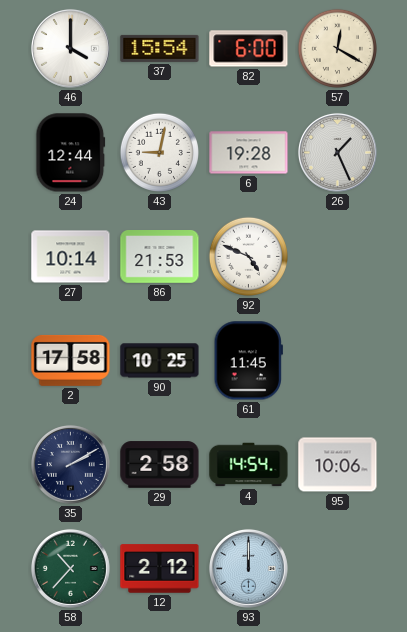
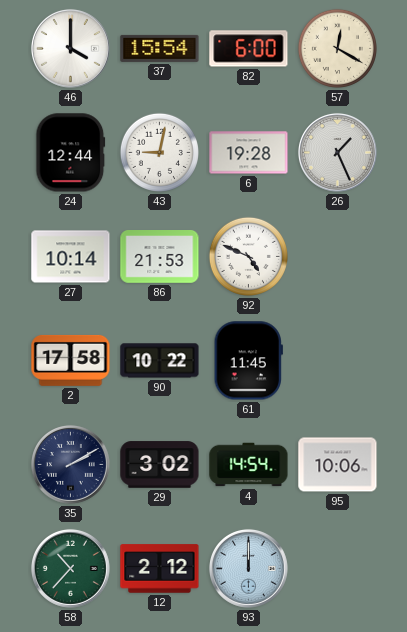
90: 10:25 -> 10:22 (160, 361)
29: 2:58 -> 3:02 (160, 465)
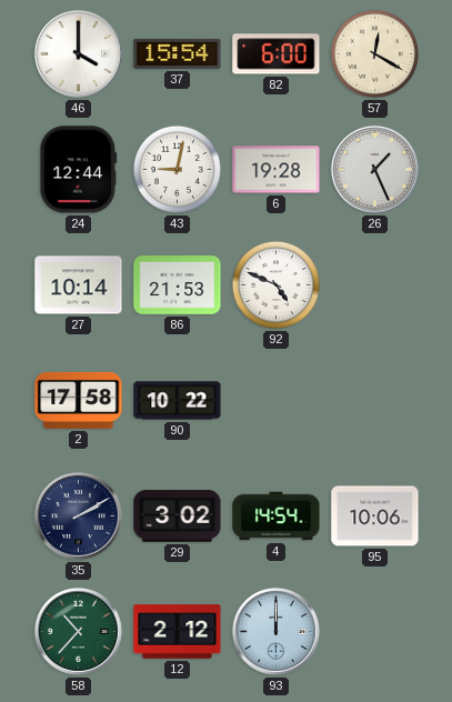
61: 11:45 -> none (248, 361)
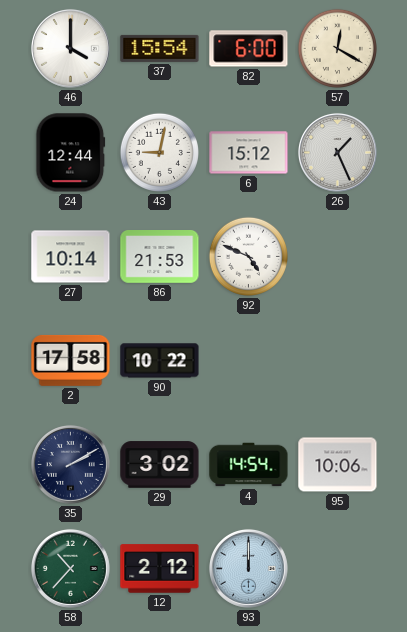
6: 19:28 -> 15:12 (249, 153)
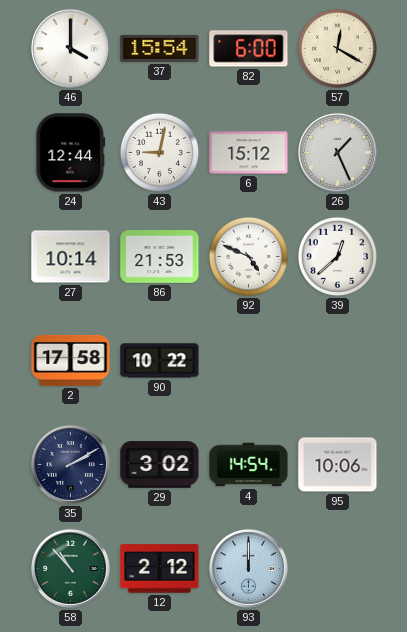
39: none -> 12:38 (337, 256)
58: 10:37 -> 10:53 (70, 568)
